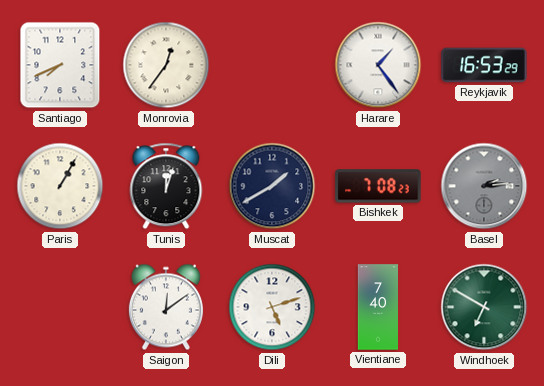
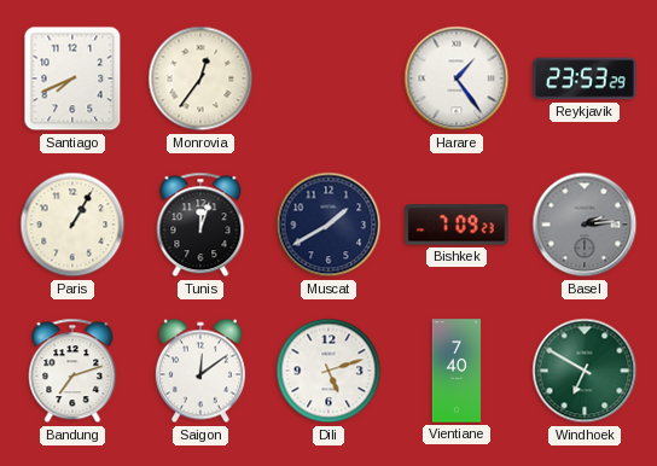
Reykjavik: 16:53 -> 23:53 (585, 78)
Bishkek: 7:08 -> 7:09 (457, 225)
Bandung: none -> 7:12 (72, 371)
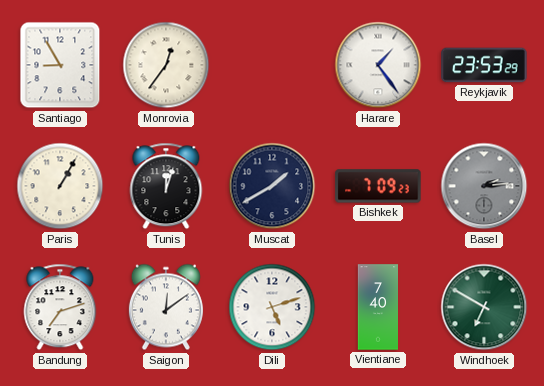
Santiago: 7:41 -> 8:55 (60, 65)
